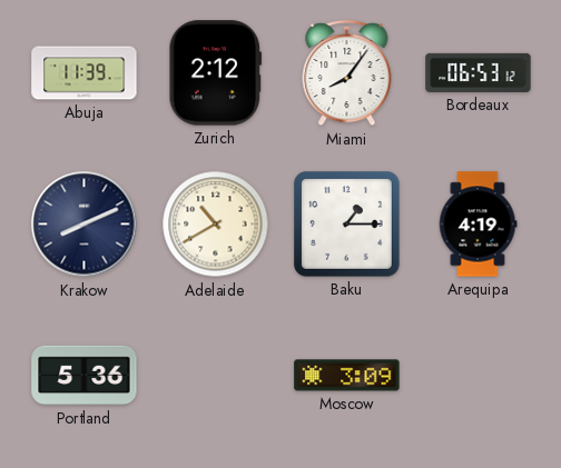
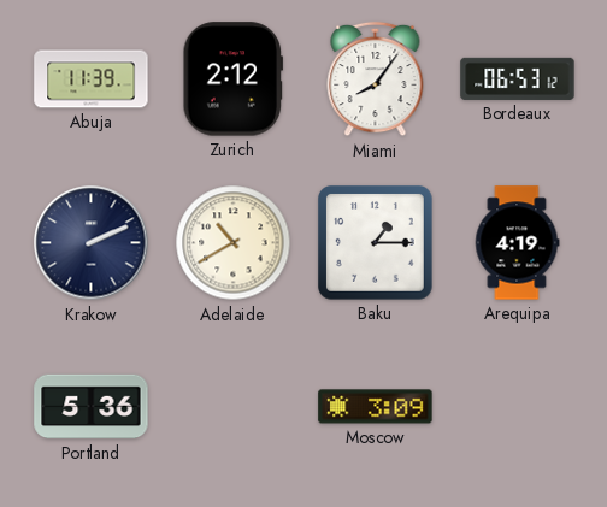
Krakow: 8:11 -> 2:11 (92, 243)
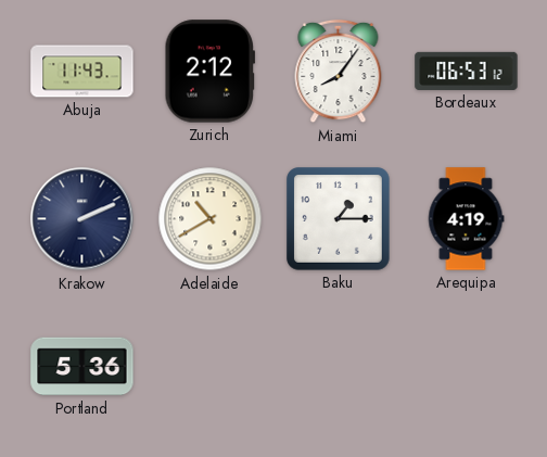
Abuja: 11:39 -> 11:43 (82, 72)
Moscow: 3:09 -> none (376, 407)
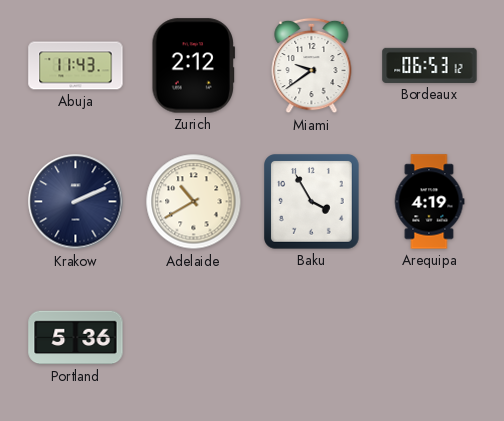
Miami: 8:06 -> 9:39 (312, 66)
Baku: 1:15 -> 3:55 (312, 202)
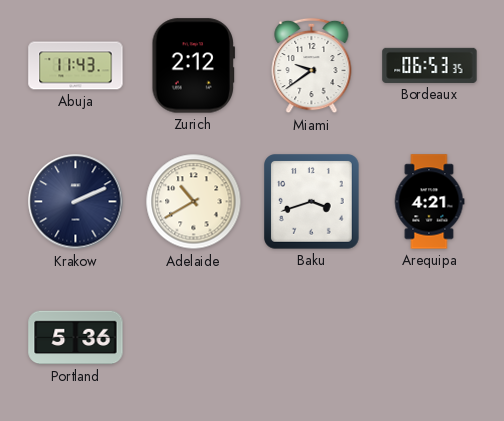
Bordeaux: 06:53:12 -> 06:53:35 (430, 65)
Baku: 3:55 -> 3:42 (312, 202)
Arequipa: 4:19 -> 4:21 (429, 202)
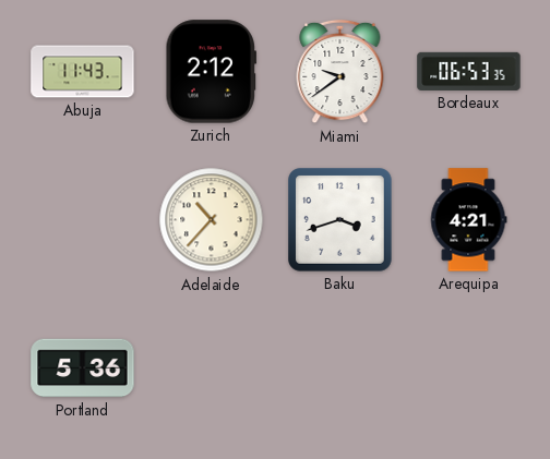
Krakow: 2:11 -> none (76, 202)
Adelaide: 10:40 -> 10:37 (212, 220)
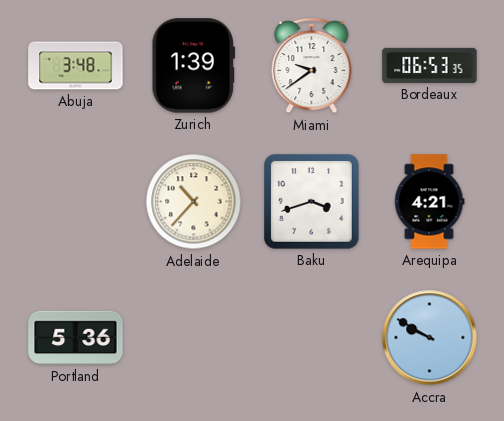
Abuja: 11:43 -> 3:48 (76, 66)
Zurich: 2:12 -> 1:39 (194, 66)
Accra: none -> 9:50 (430, 338)
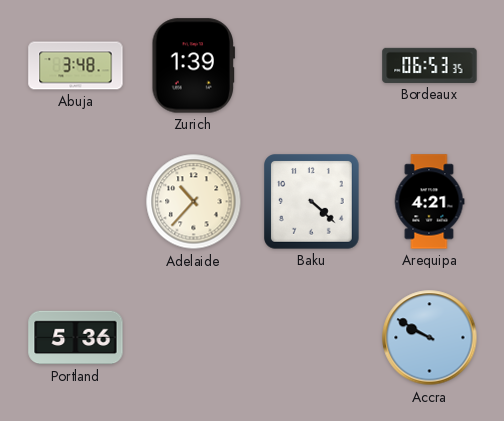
Miami: 9:39 -> none (312, 66)
Baku: 3:42 -> 4:22 (312, 202)
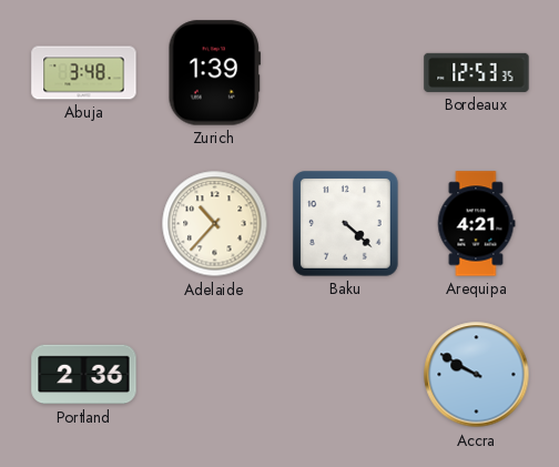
Bordeaux: 06:53 -> 12:53 (477, 72)
Portland: 5:36 -> 2:36 (84, 375)
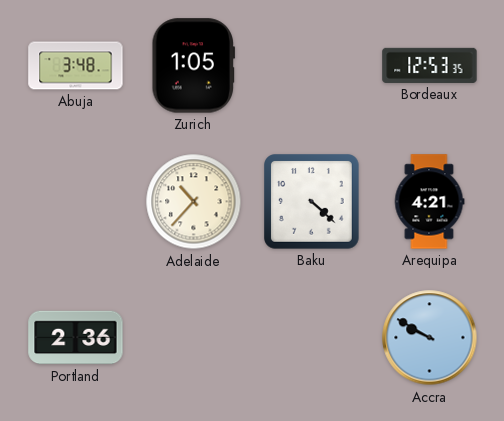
Zurich: 1:39 -> 1:05 (194, 66)
